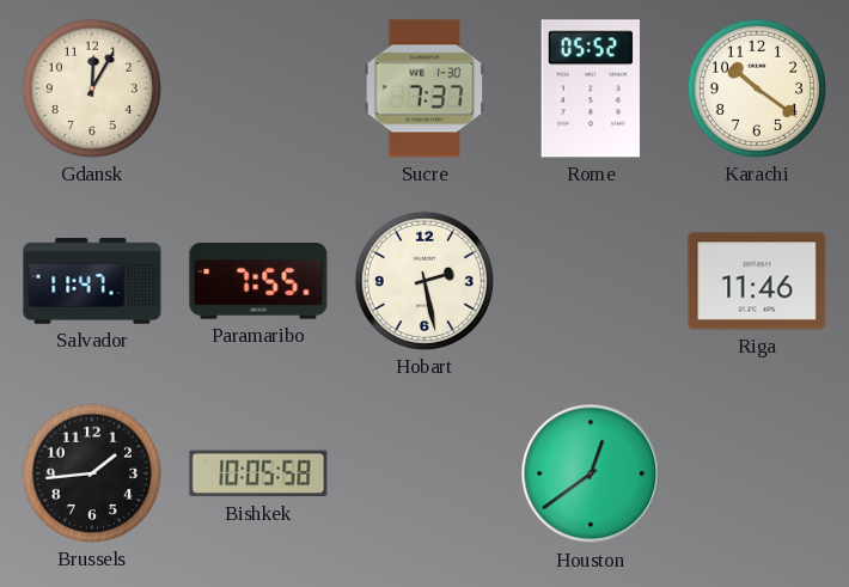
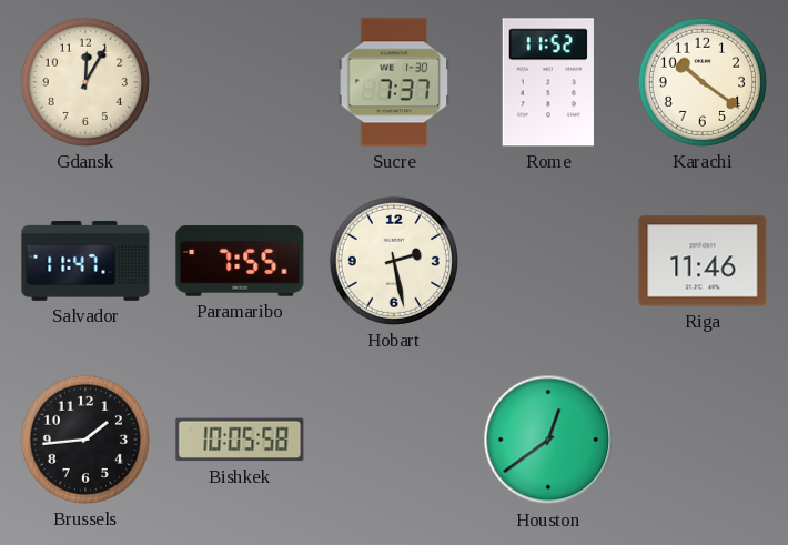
Rome: 05:52 -> 11:52 (548, 82)
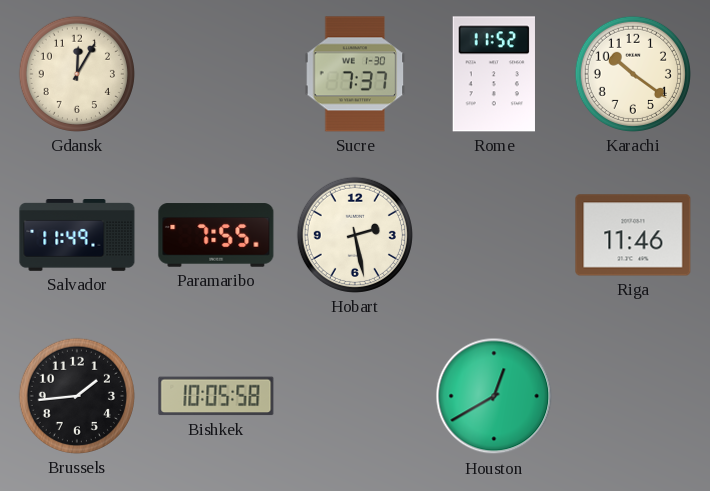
Salvador: 11:47 -> 11:49 (77, 236)
Houston: 12:39 -> 12:40 (494, 396)
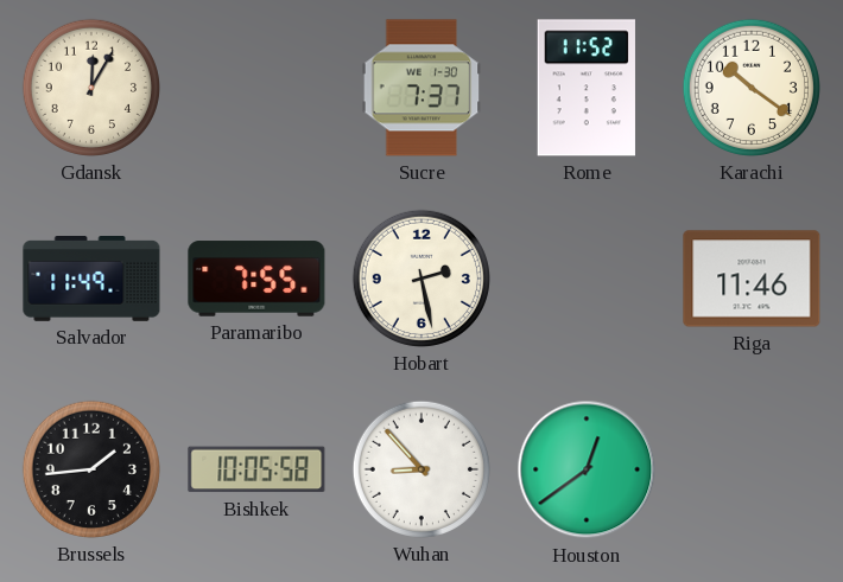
Wuhan: none -> 8:53 (421, 469)
Houston: 12:40 -> 12:39 (587, 469)
